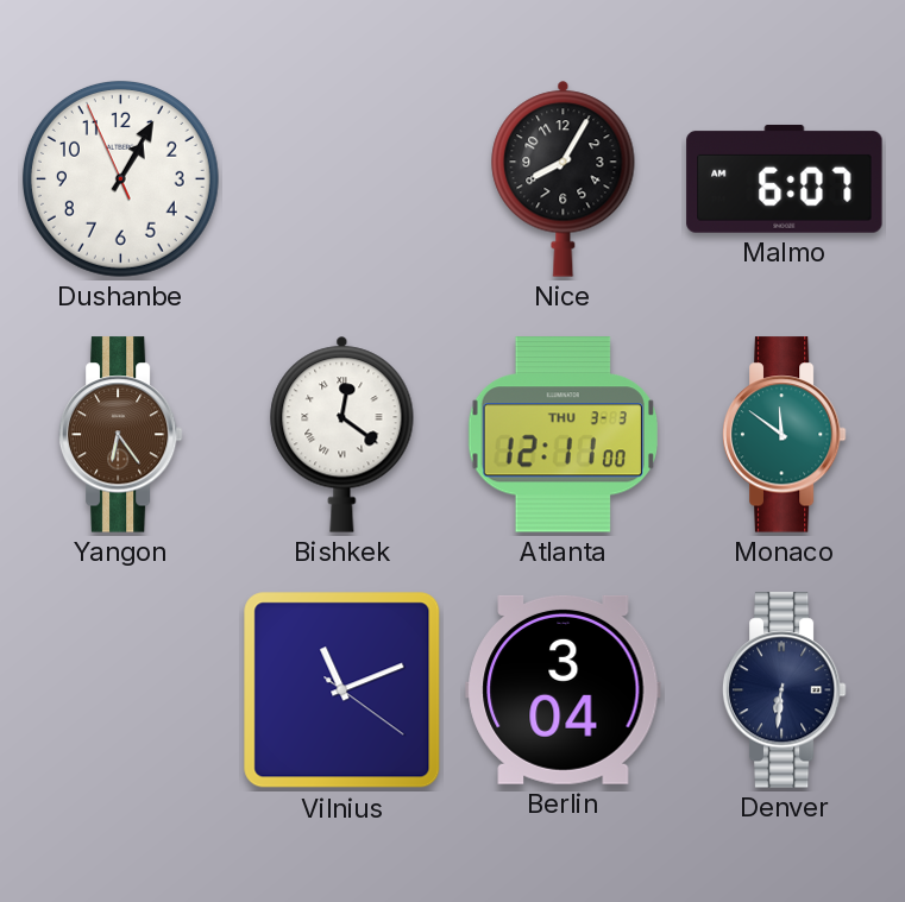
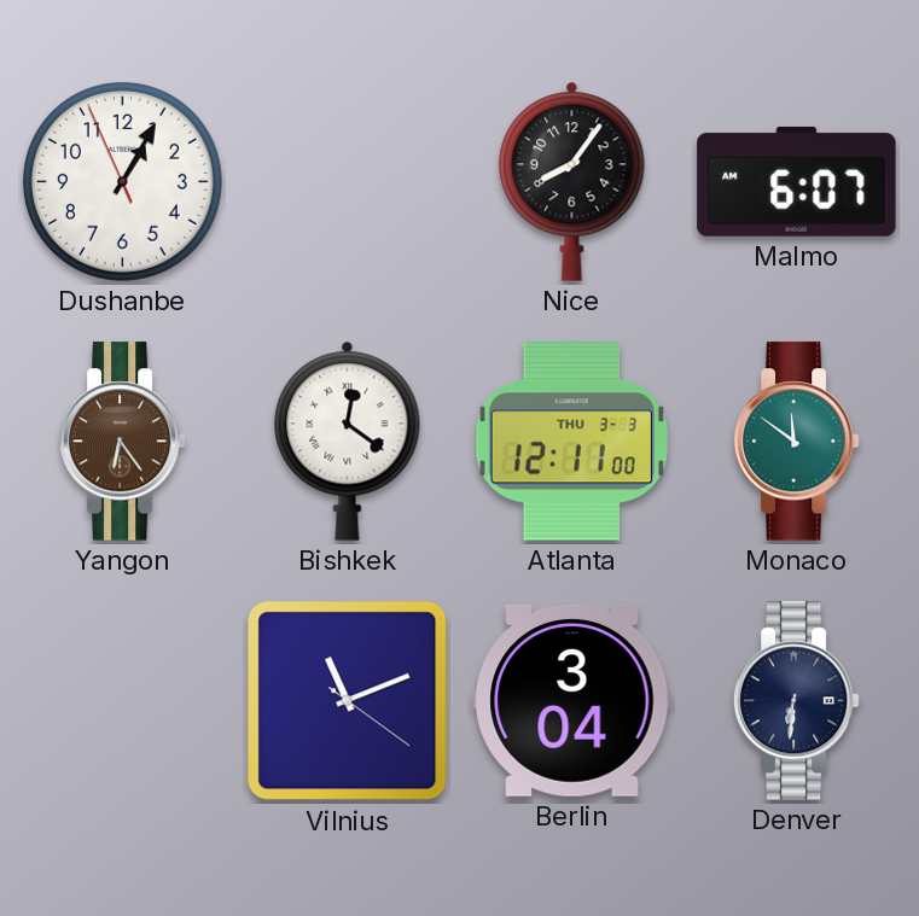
Nice: 8:05 -> 8:06 (572, 181)
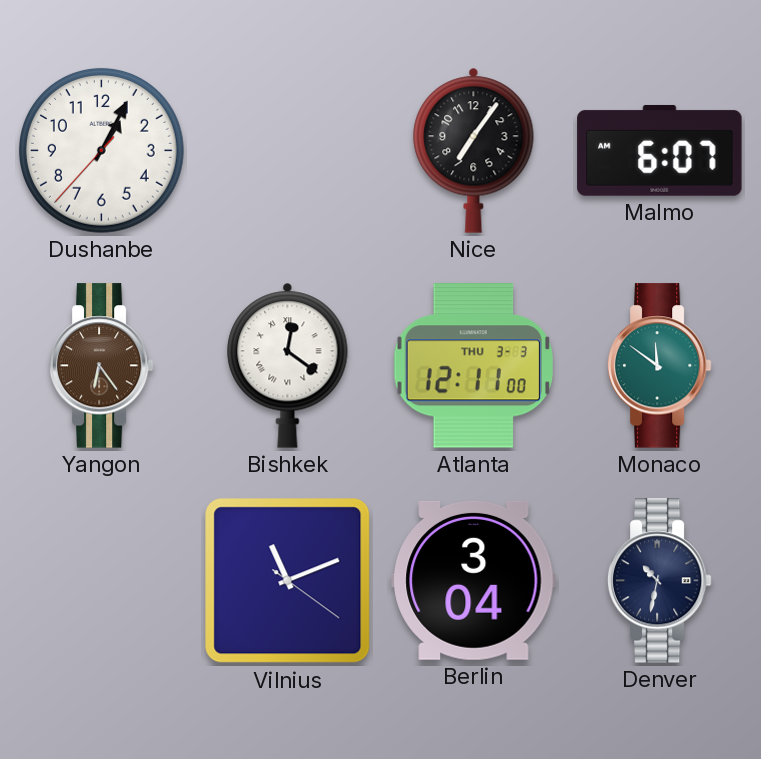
Dushanbe: 1:04:56 -> 1:04:37 (101, 150)
Nice: 8:06 -> 7:06 (474, 150)
Denver: 6:31 -> 10:32 (659, 581)
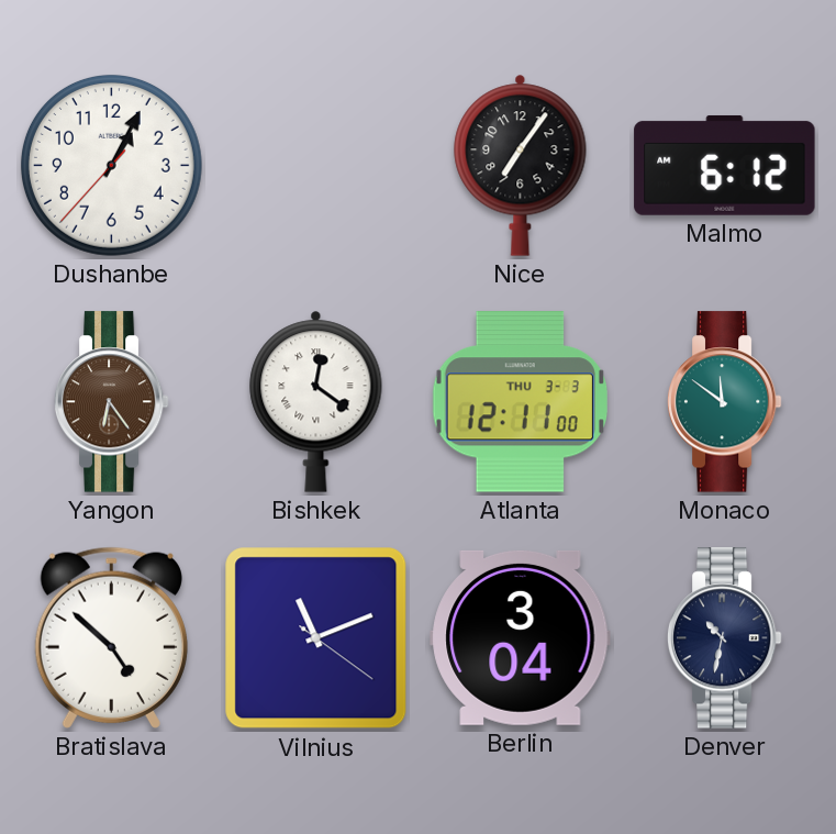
Malmo: 6:07 -> 6:12 (725, 165)
Bratislava: none -> 4:52 (111, 637)
